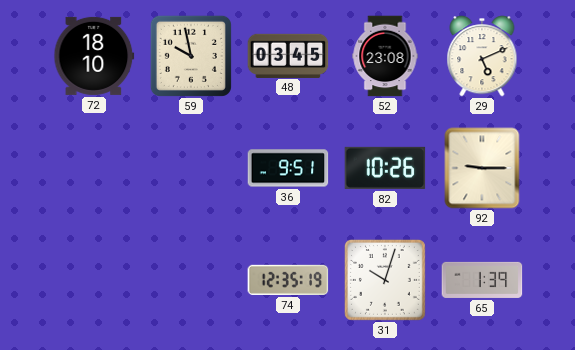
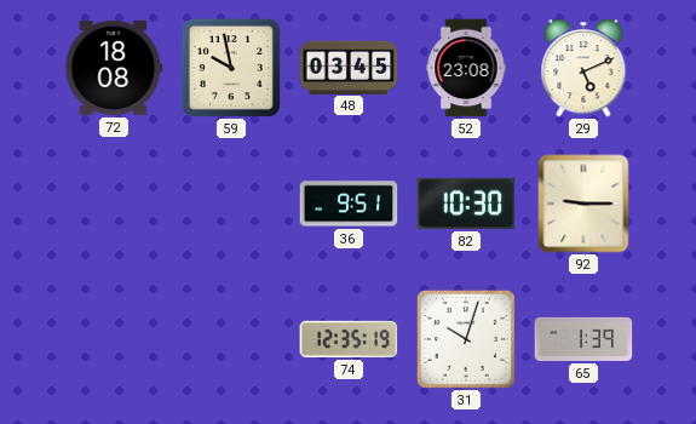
72: 18:10 -> 18:08 (114, 68)
82: 10:26 -> 10:30 (466, 204)
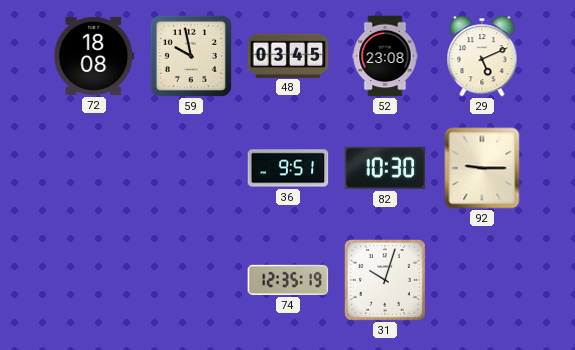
65: 1:39 -> none (583, 339)
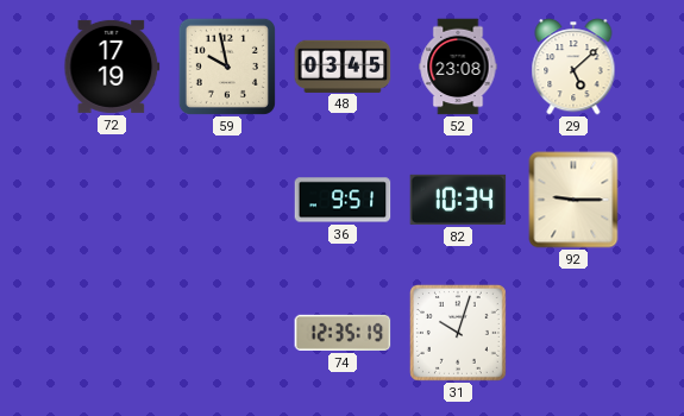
72: 18:08 -> 17:19 (112, 67)
29: 5:11 -> 5:08 (573, 67)
82: 10:30 -> 10:34 (458, 200)
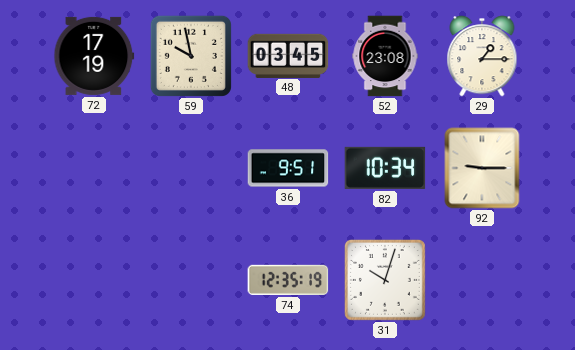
29: 5:08 -> 1:15 (482, 56)
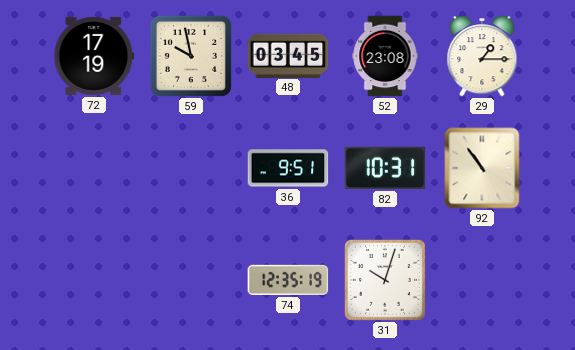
82: 10:34 -> 10:31 (385, 168)
92: 9:15 -> 10:54 (482, 168)
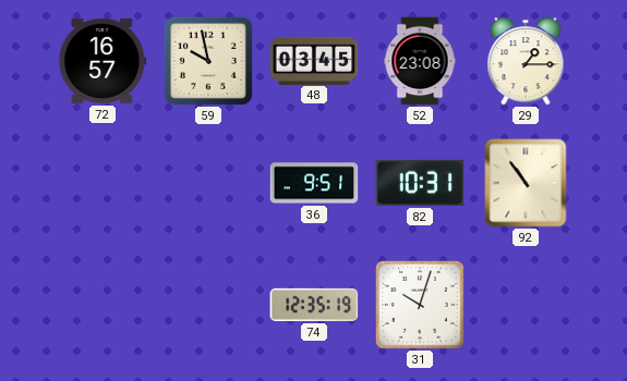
72: 17:19 -> 16:57 (103, 61)
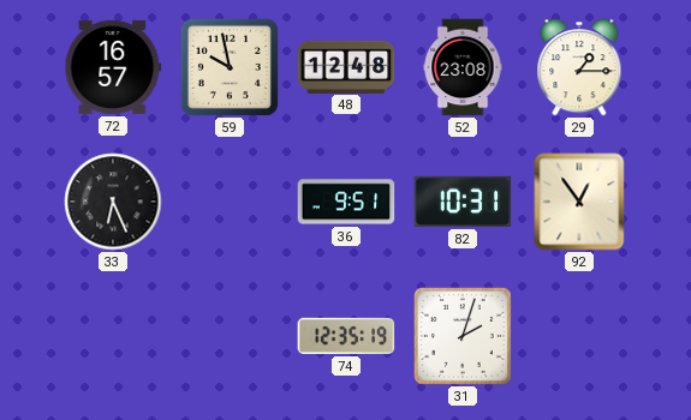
48: 03:45 -> 12:48 (346, 66)
33: none -> 6:26 (113, 202)
92: 10:54 -> 12:54 (579, 202)
31: 10:03 -> 2:03 (463, 336)
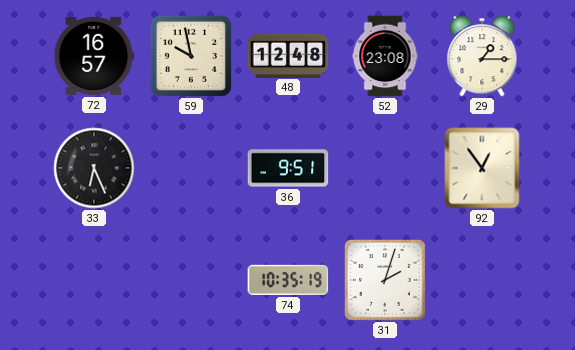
82: 10:31 -> none (463, 202)
74: 12:35 -> 10:35 (288, 280)
